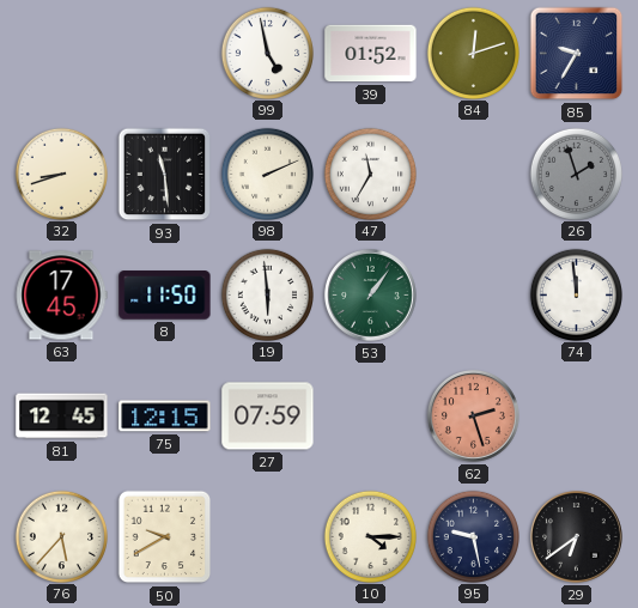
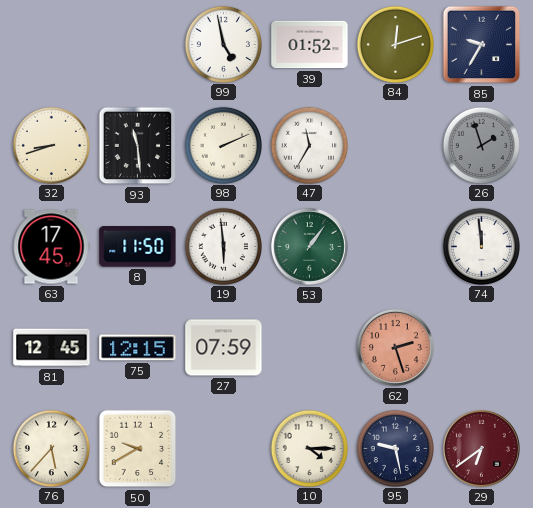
29 dial: black -> burgundy (481, 448)
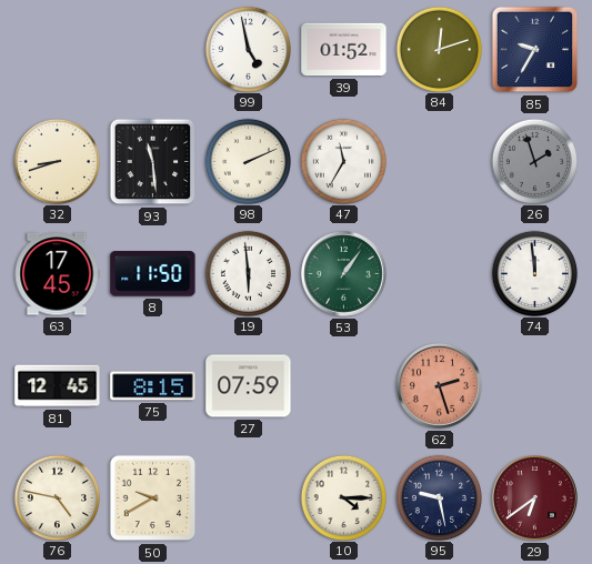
75: 12:15 -> 8:15 (153, 386)
76: 5:37 -> 4:47 (57, 497)
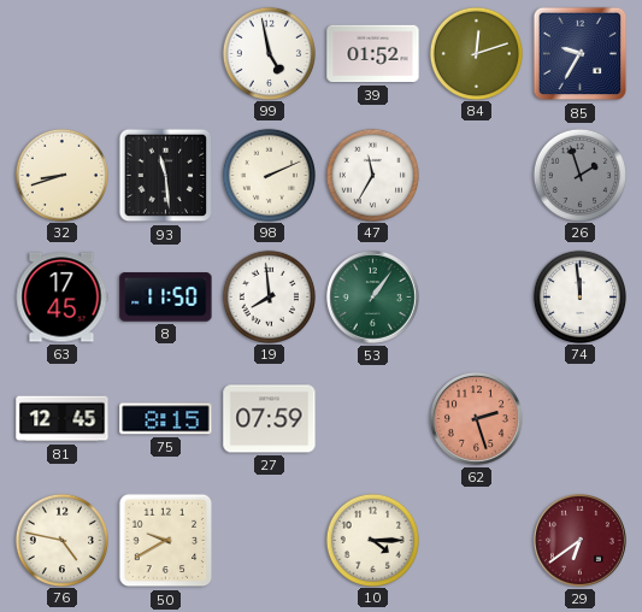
19: 5:59 -> 7:59 (269, 296)
95: 9:28 -> none (439, 497)
